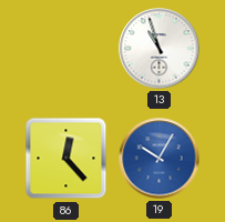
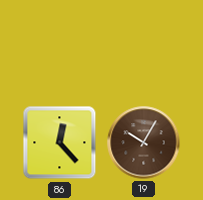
13: 10:57 -> none (160, 49)
19 dial: blue -> brown (144, 143)
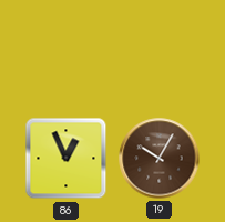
86: 12:23 -> 12:56 (67, 159)
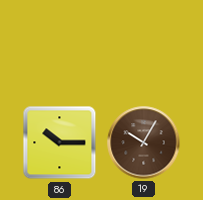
86: 12:56 -> 10:15 (60, 143)
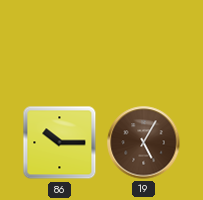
19: 10:05 -> 5:05 (144, 143)
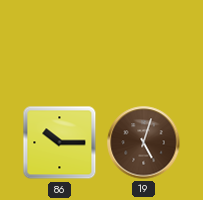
19: 5:05 -> 5:03 (144, 143)
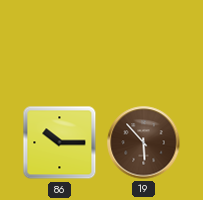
19: 5:03 -> 5:53 (144, 143)
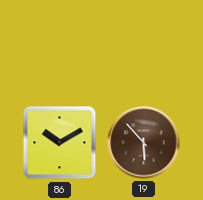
86: 10:15 -> 10:10 (60, 143)
